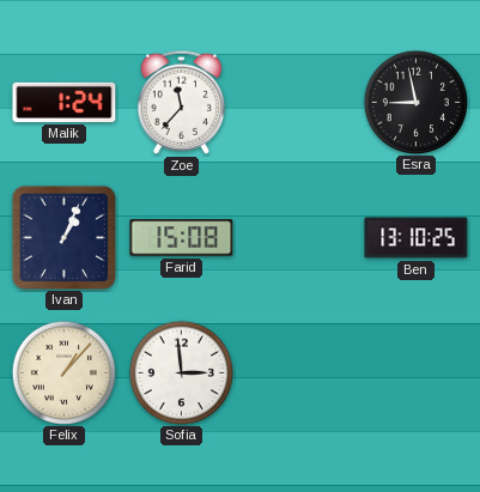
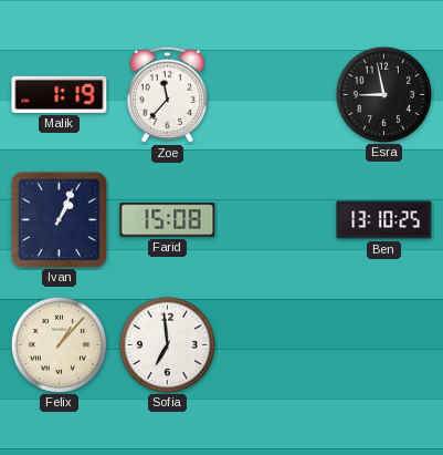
Malik: 1:24 -> 1:19 (60, 94)
Sofia: 2:59 -> 6:59 (167, 344)
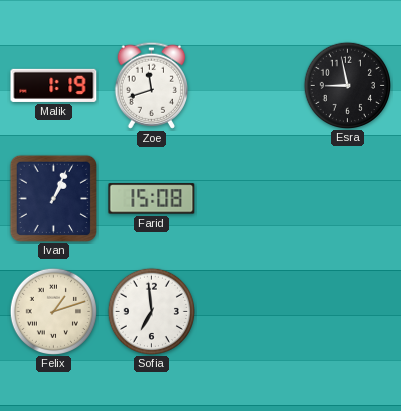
Zoe: 11:37 -> 11:42 (151, 85)
Ben: 13:10 -> none (384, 220)
Felix: 1:07 -> 1:12 (53, 311)
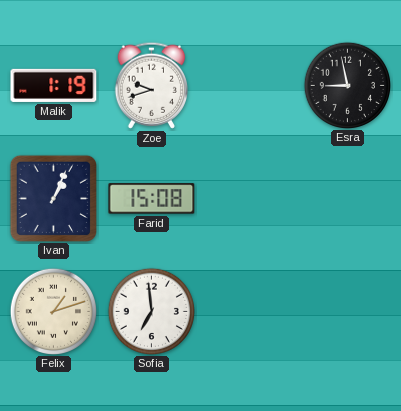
Zoe: 11:42 -> 9:42 (151, 85)
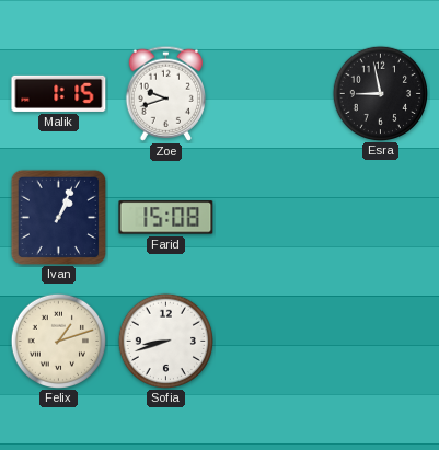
Malik: 1:19 -> 1:15 (59, 93)
Sofia: 6:59 -> 8:42 (165, 341)
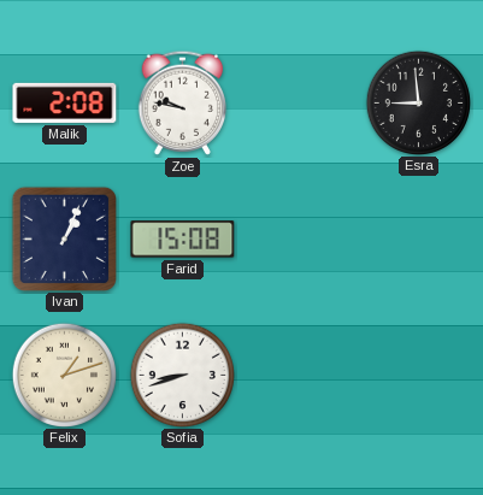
Malik: 1:15 -> 2:08 (65, 102)
Zoe: 9:42 -> 9:47 (182, 102)
Esra: 8:58 -> 8:59 (418, 102)
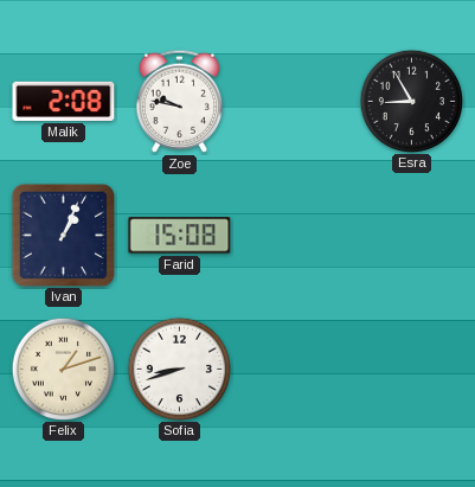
Esra: 8:59 -> 8:55 (411, 101)
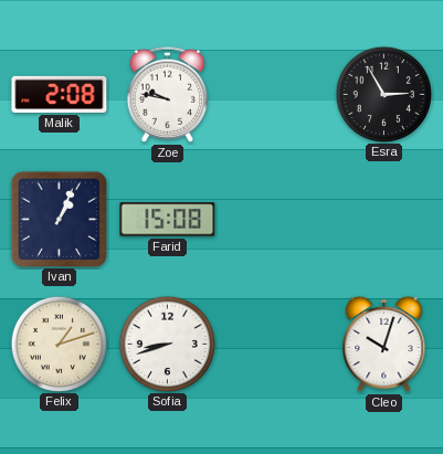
Esra: 8:55 -> 2:55 (383, 94)
Cleo: none -> 10:03 (384, 345)
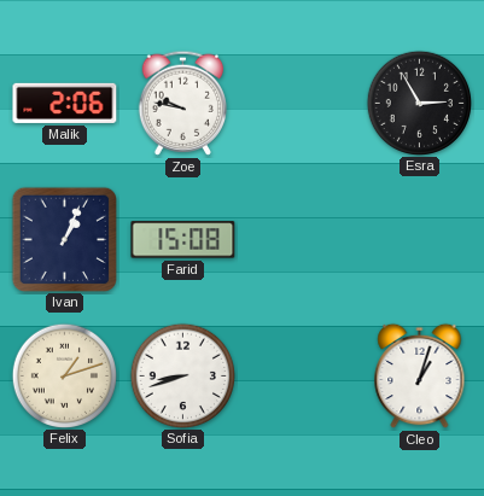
Malik: 2:08 -> 2:06 (65, 103)
Cleo: 10:03 -> 1:03 (420, 377)
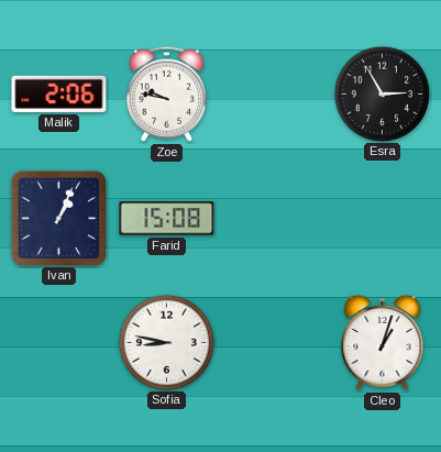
Felix: 1:12 -> none (64, 375)
Sofia: 8:42 -> 8:47 (166, 342)
